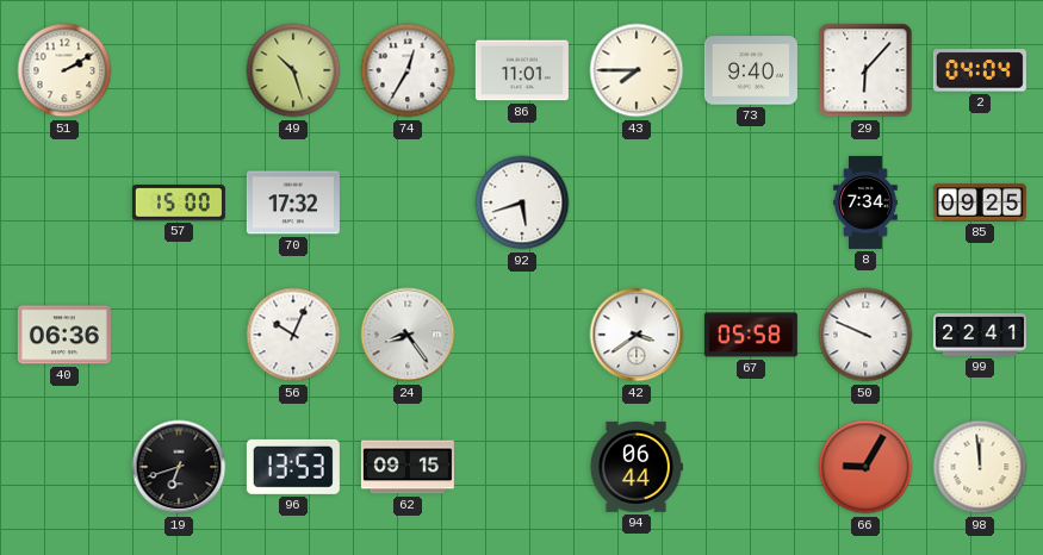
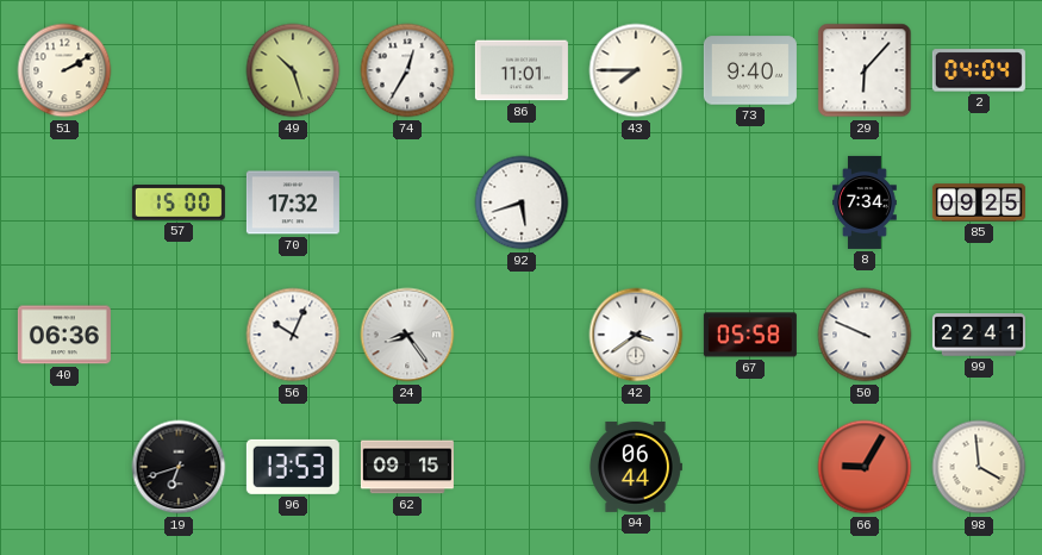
98: 11:59 -> 3:59 (979, 467)
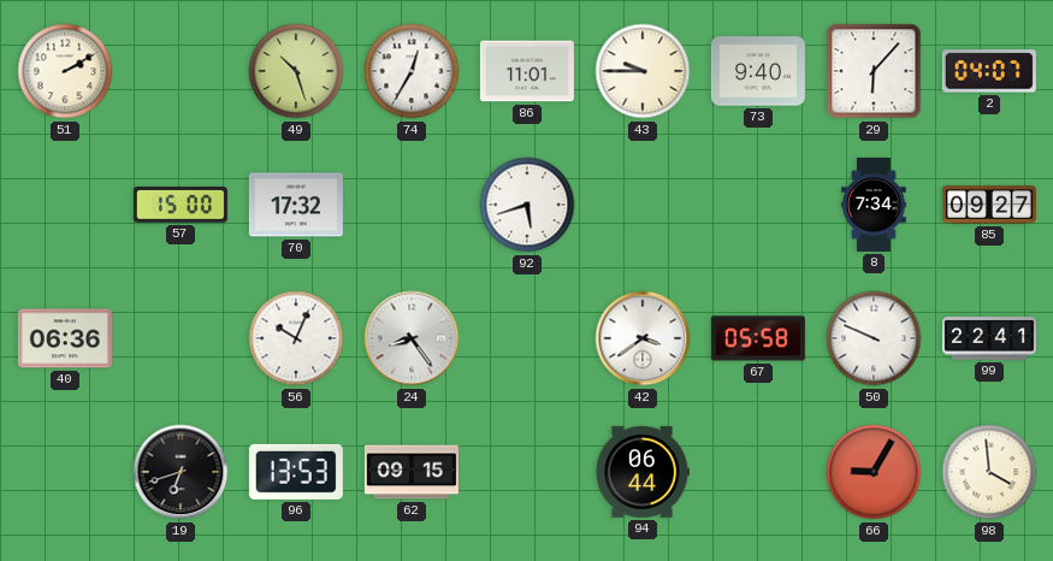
43: 7:45 -> 9:45 (643, 71)
2: 04:04 -> 04:07 (989, 71)
85: 09:25 -> 09:27 (989, 205)
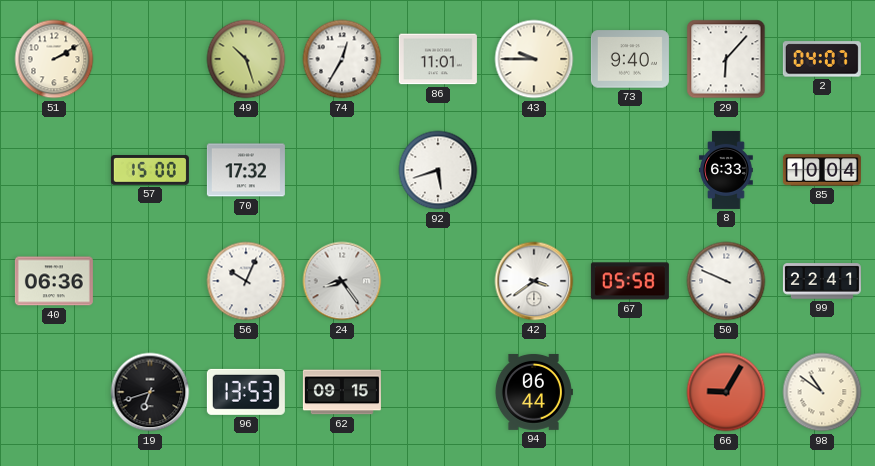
8: 7:34 -> 6:33 (727, 170)
85: 09:27 -> 10:04 (822, 170)
98: 3:59 -> 10:51 (822, 392)
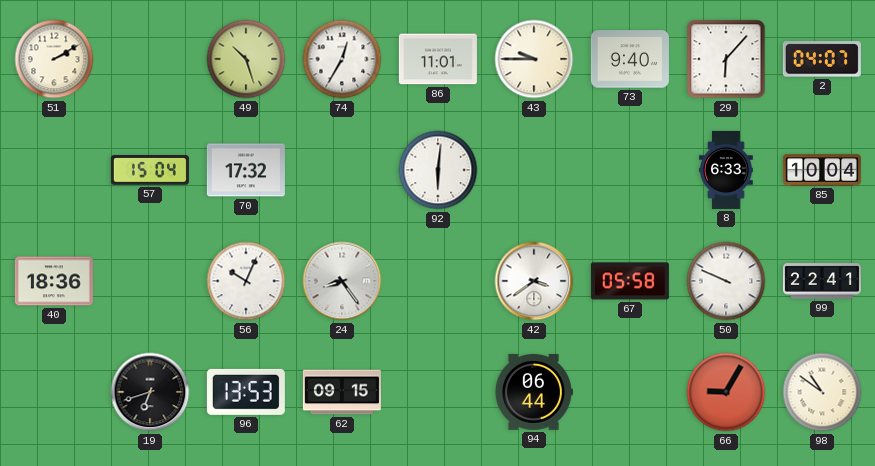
57: 15:00 -> 15:04 (150, 170)
92: 5:42 -> 6:01 (438, 170)
40: 06:36 -> 18:36 (54, 281)
